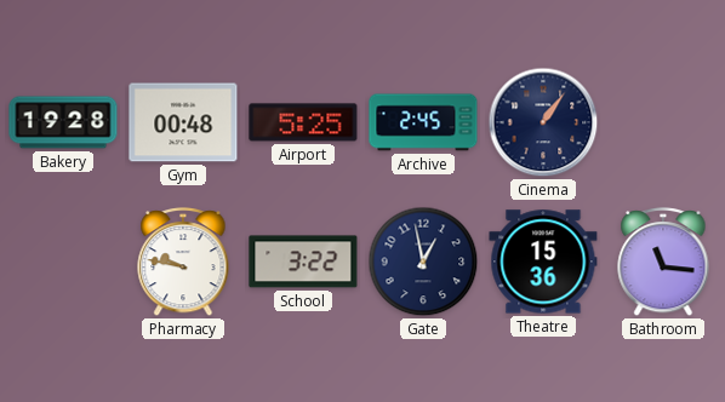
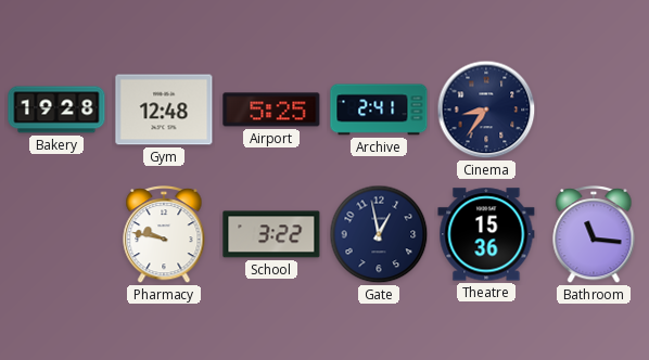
Gym: 00:48 -> 12:48 (164, 110)
Archive: 2:45 -> 2:41 (379, 110)
Cinema: 1:06 -> 8:36 (486, 110)
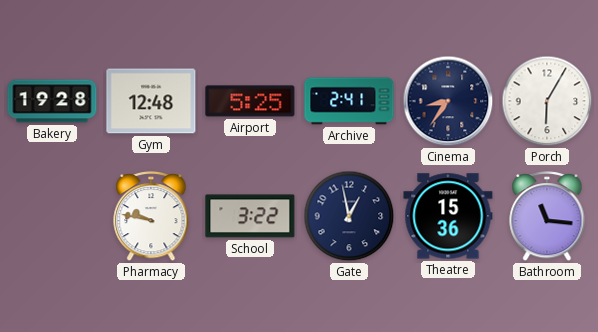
Porch: none -> 6:05 (547, 101)
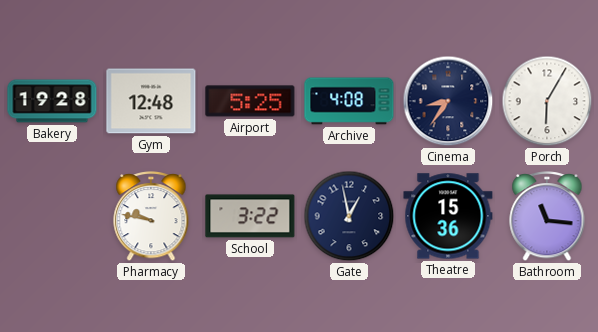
Archive: 2:41 -> 4:08 (349, 101)
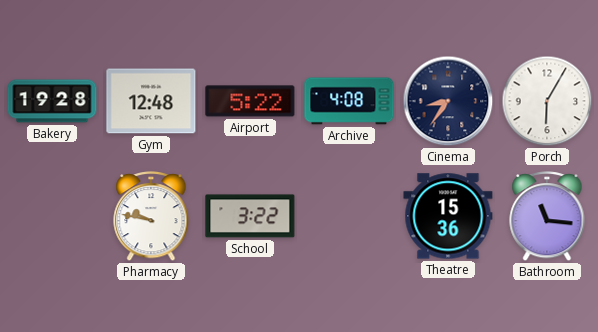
Airport: 5:25 -> 5:22 (250, 101)
Gate: 12:58 -> none (349, 216)
